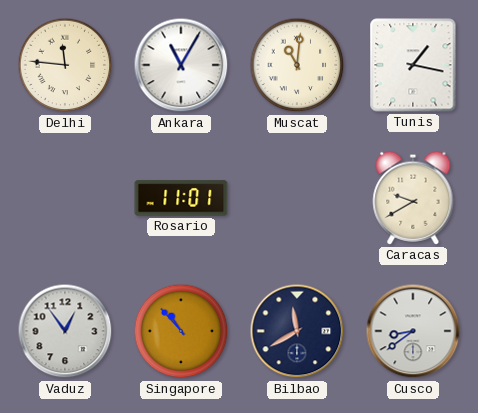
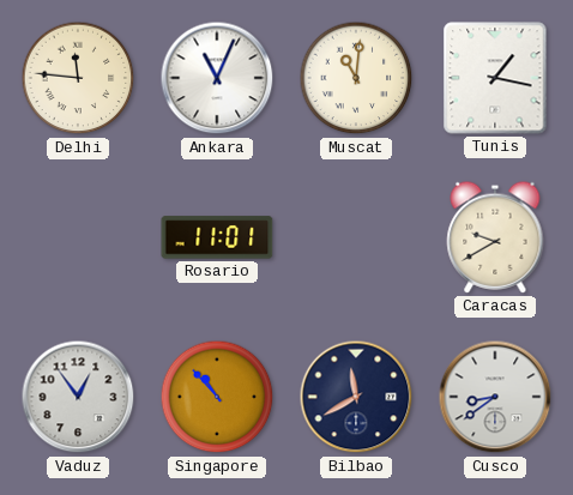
Ankara: 11:05 -> 11:04 (217, 78)
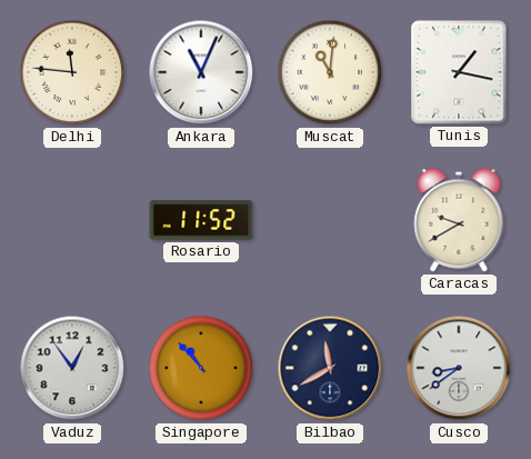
Rosario: 11:01 -> 11:52 (201, 220)
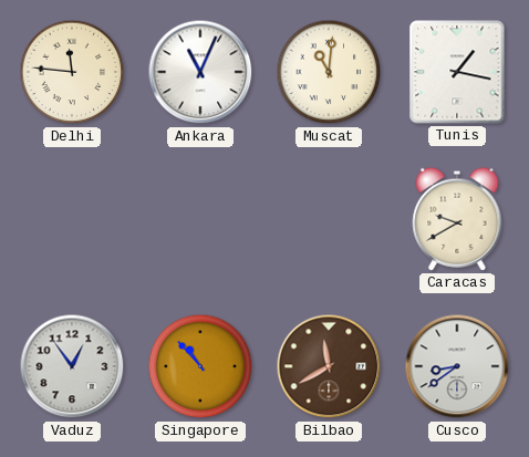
Rosario: 11:52 -> none (201, 220)
Bilbao dial: navy -> brown (329, 366)
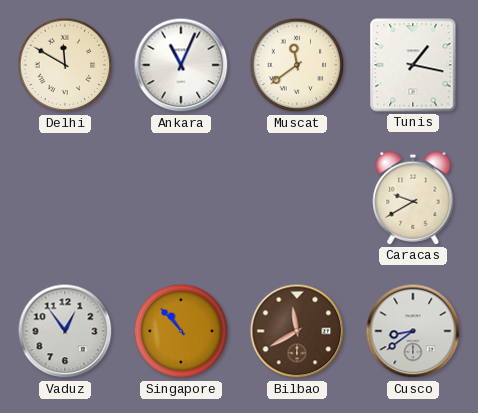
Delhi: 11:46 -> 11:50 (65, 65)
Muscat: 11:01 -> 11:39 (297, 65)
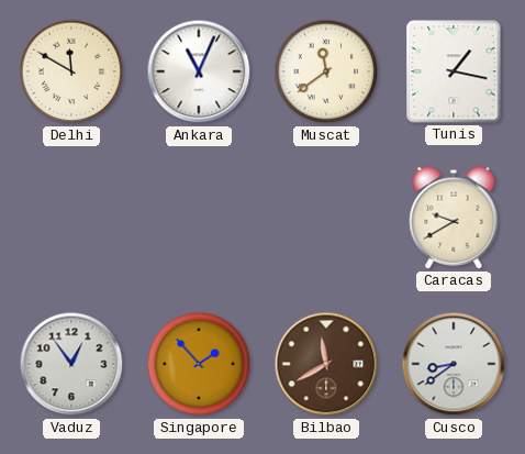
Singapore: 10:53 -> 1:53 (199, 364)
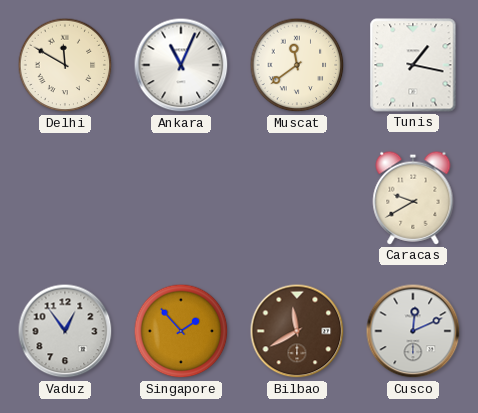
Cusco: 8:39 -> 12:11 (413, 331)
